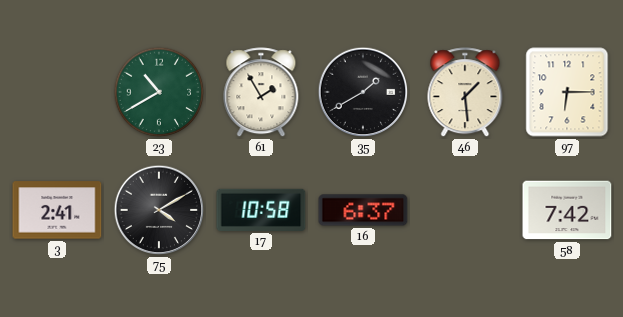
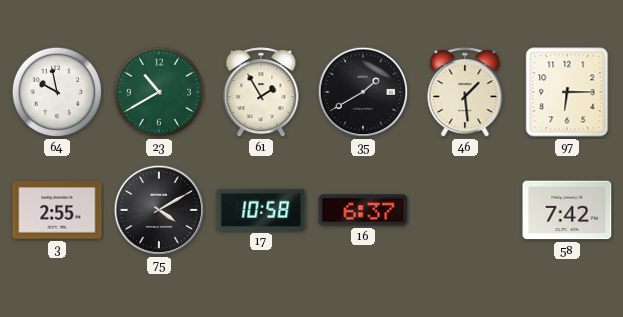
64: none -> 9:58 (57, 92)
3: 2:41 -> 2:55 (57, 210)
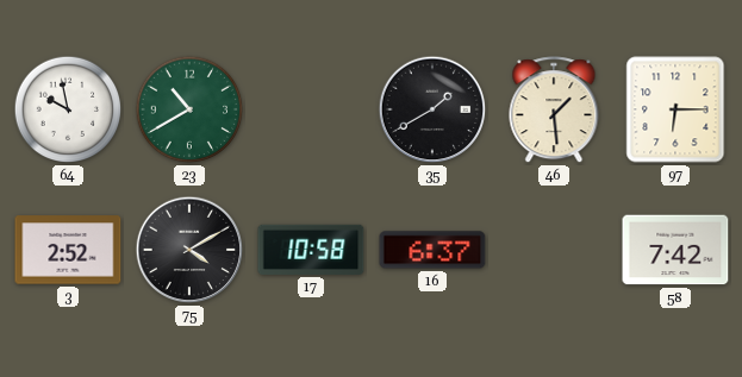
61: 1:55 -> none (261, 93)
3: 2:55 -> 2:52 (68, 250)
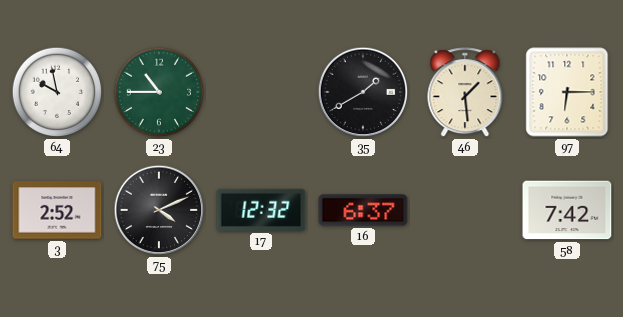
23: 10:40 -> 10:45 (159, 92)
75: 4:10 -> 4:11 (159, 210)
17: 10:58 -> 12:32 (261, 210)
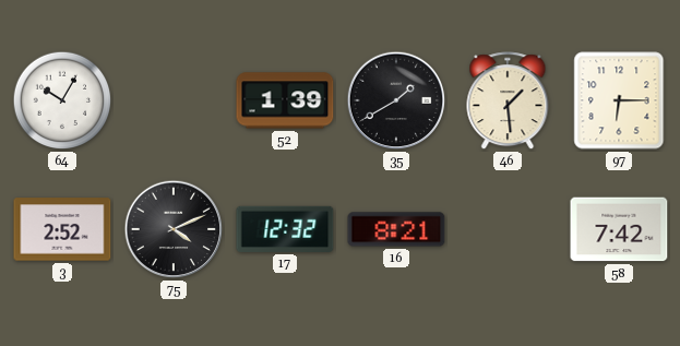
64: 9:58 -> 10:05 (62, 100)
23: 10:45 -> none (159, 92)
52: none -> 1:39 (285, 100)
16: 6:37 -> 8:21 (396, 229)
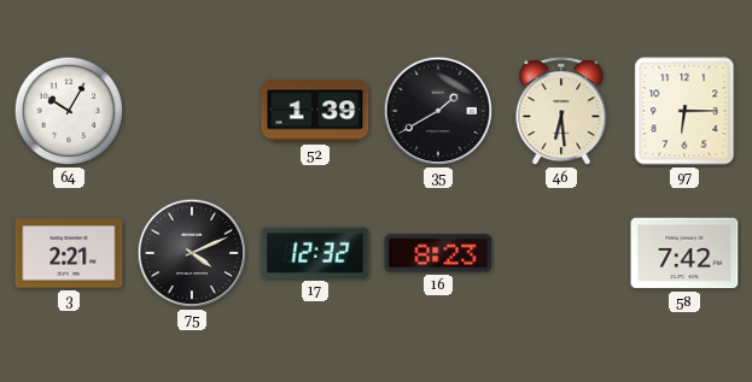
46: 1:29 -> 6:29 (561, 112)
3: 2:52 -> 2:21 (69, 253)
16: 8:21 -> 8:23 (438, 253)
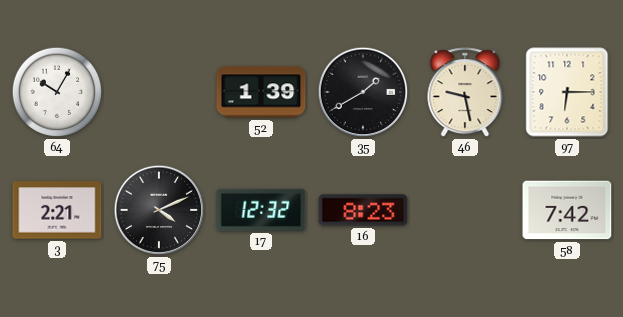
46: 6:29 -> 9:28 (465, 93)
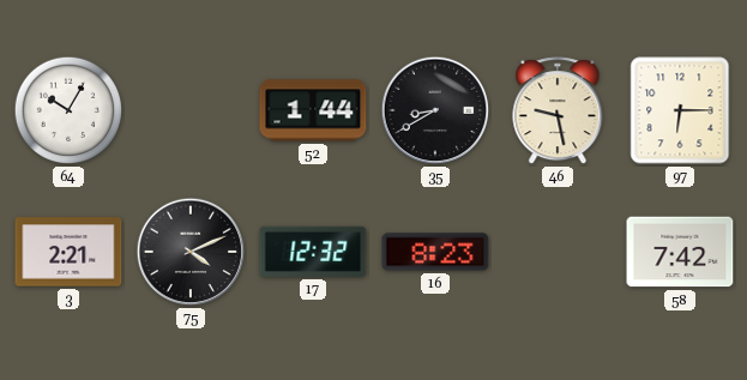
52: 1:39 -> 1:44 (313, 110)
35: 1:40 -> 8:40 (435, 110)
